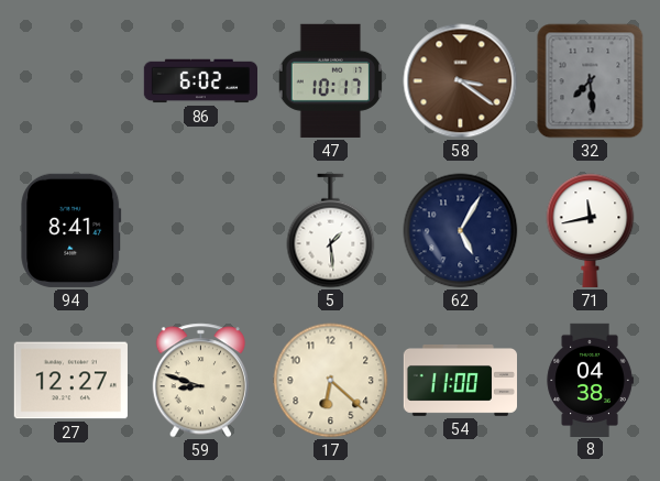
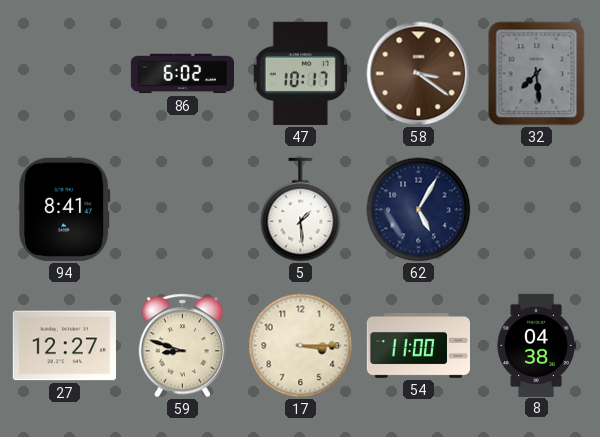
71: 11:43 -> none (591, 230)
17: 6:22 -> 3:15 (301, 346)
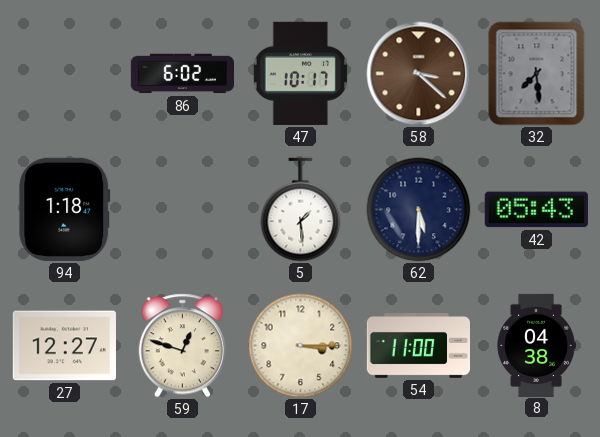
58: 3:21 -> 3:22 (419, 74)
94: 8:41 -> 1:18 (65, 209)
62: 5:05 -> 5:30 (419, 210)
42: none -> 05:43 (536, 210)
59: 8:48 -> 12:48 (182, 346)
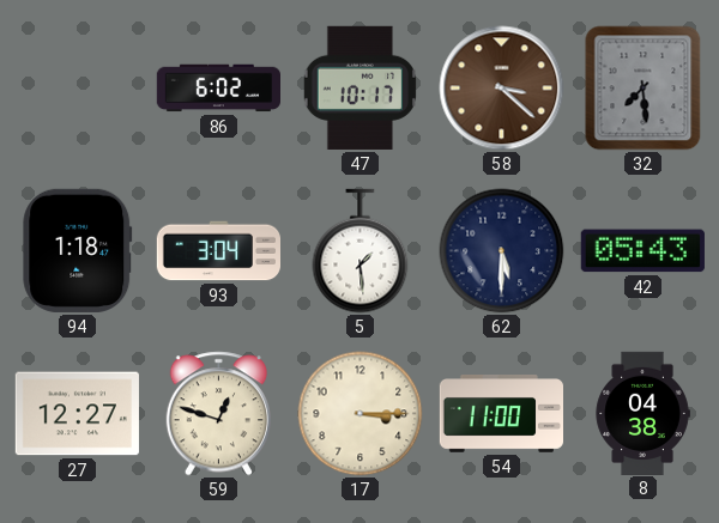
93: none -> 3:04 (218, 251)
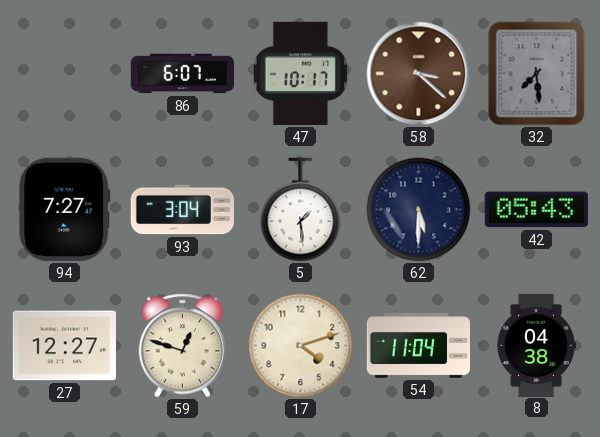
86: 6:02 -> 6:07 (182, 74)
94: 1:18 -> 7:27 (65, 209)
17: 3:15 -> 4:12 (301, 346)
54: 11:00 -> 11:04 (418, 346)
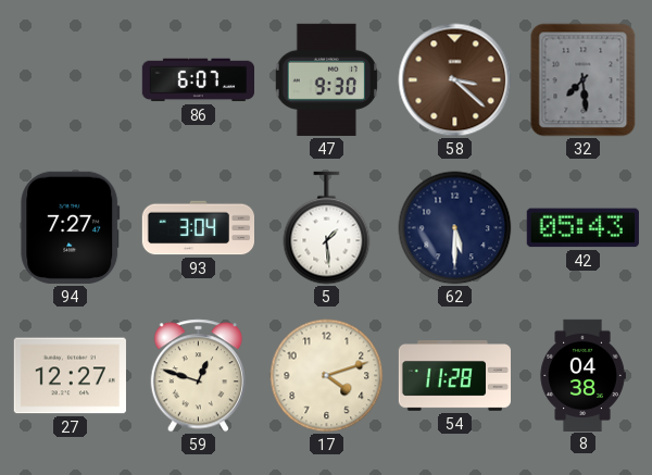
47: 10:17 -> 9:30 (326, 79)
54: 11:04 -> 11:28 (454, 376)
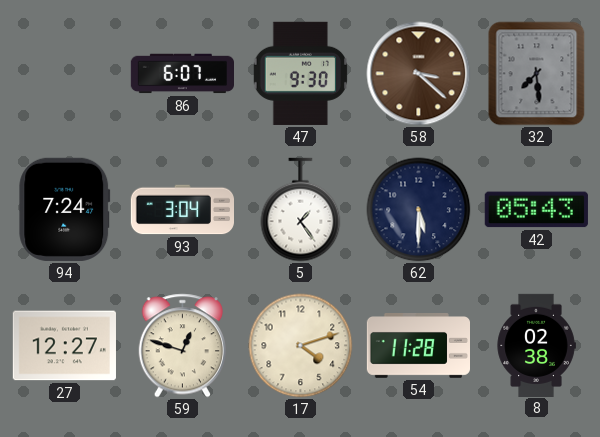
94: 7:27 -> 7:24 (65, 209)
5: 1:29 -> 1:24 (301, 210)
8: 04:38 -> 02:38 (536, 345)
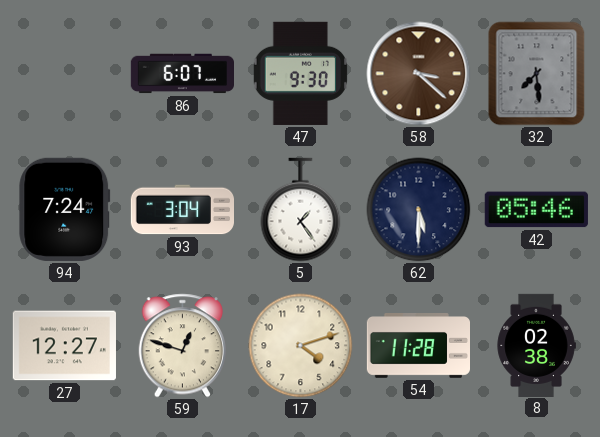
42: 05:43 -> 05:46 (536, 210)
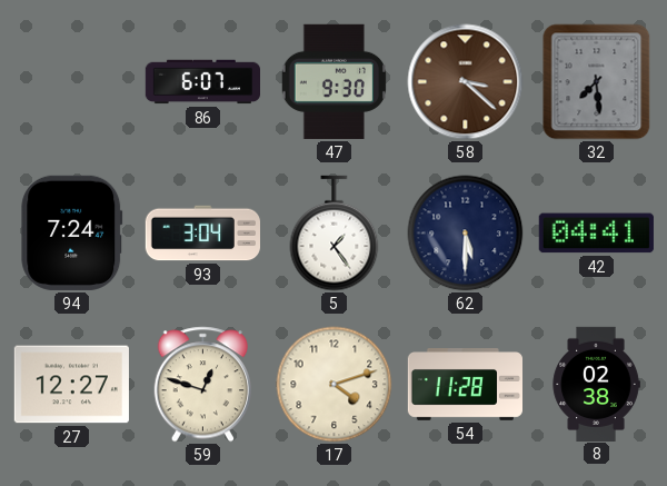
42: 05:46 -> 04:41 (596, 234)
